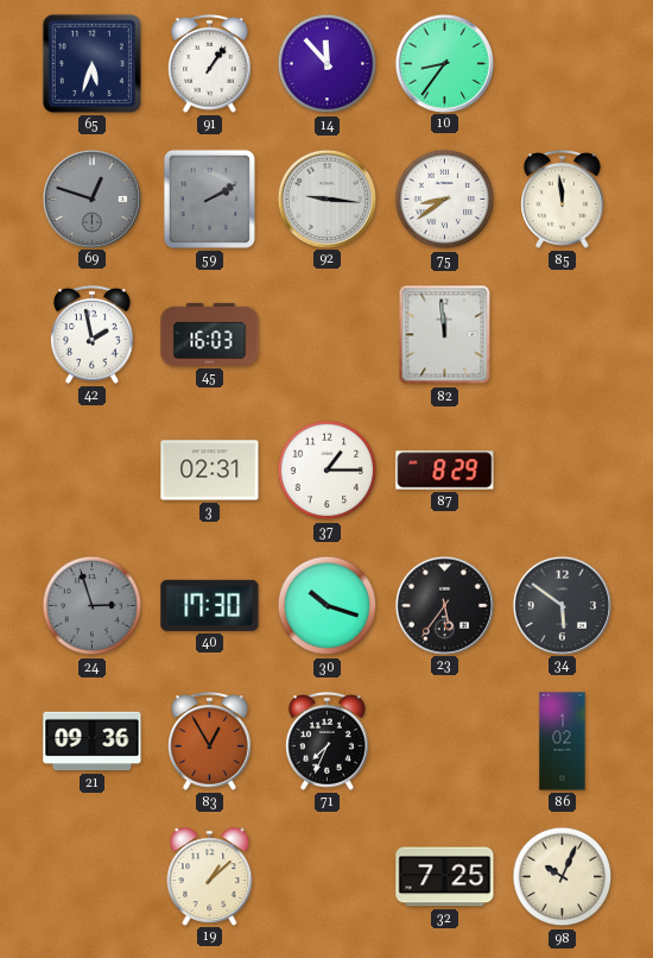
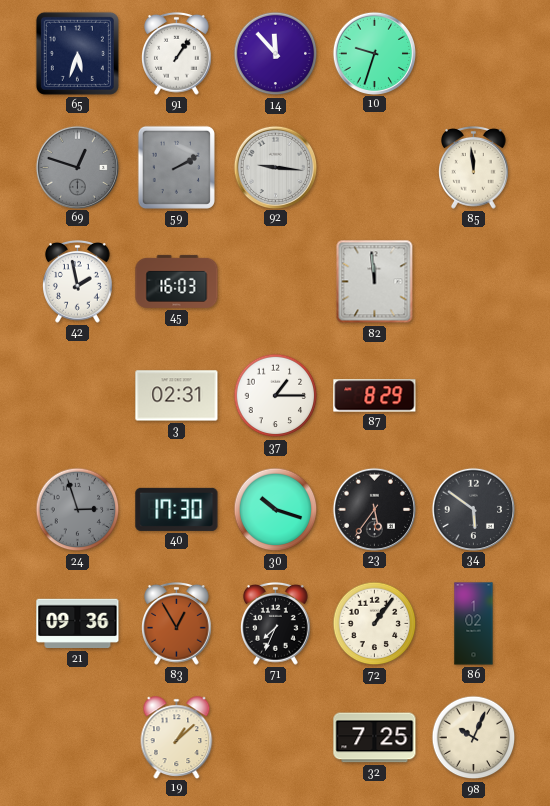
10: 8:36 -> 9:33 (374, 53)
75: 8:39 -> none (445, 200)
72: none -> 1:06 (375, 624)
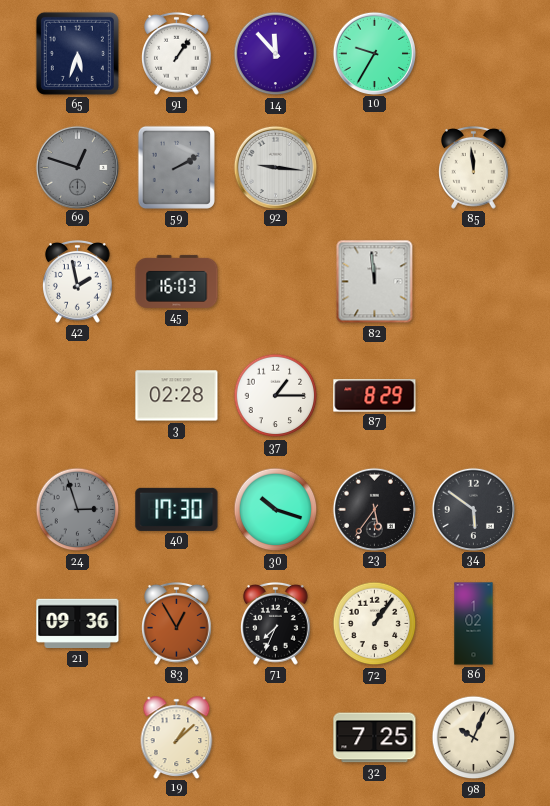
10: 9:33 -> 9:35 (374, 53)
3: 02:31 -> 02:28 (177, 396)
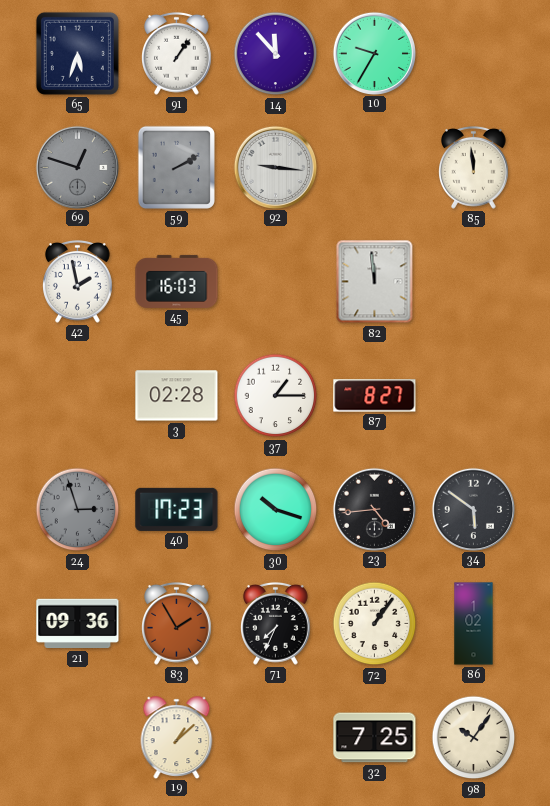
87: 8:29 -> 8:27 (375, 396)
40: 17:30 -> 17:23 (177, 509)
23: 5:36 -> 4:44 (374, 509)
83: 12:55 -> 1:55 (177, 623)
98: 10:04 -> 10:06 (474, 738)
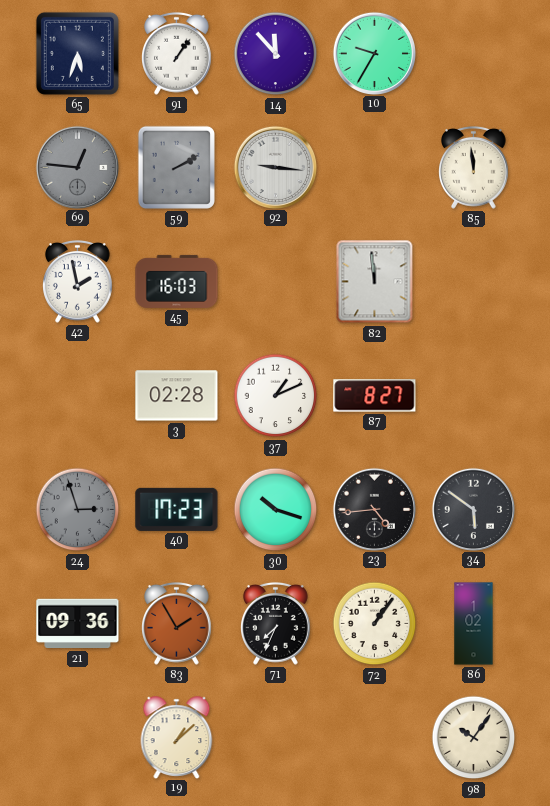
69: 12:48 -> 12:46 (77, 167)
37: 1:15 -> 1:11 (276, 396)
32: 7:25 -> none (375, 738)
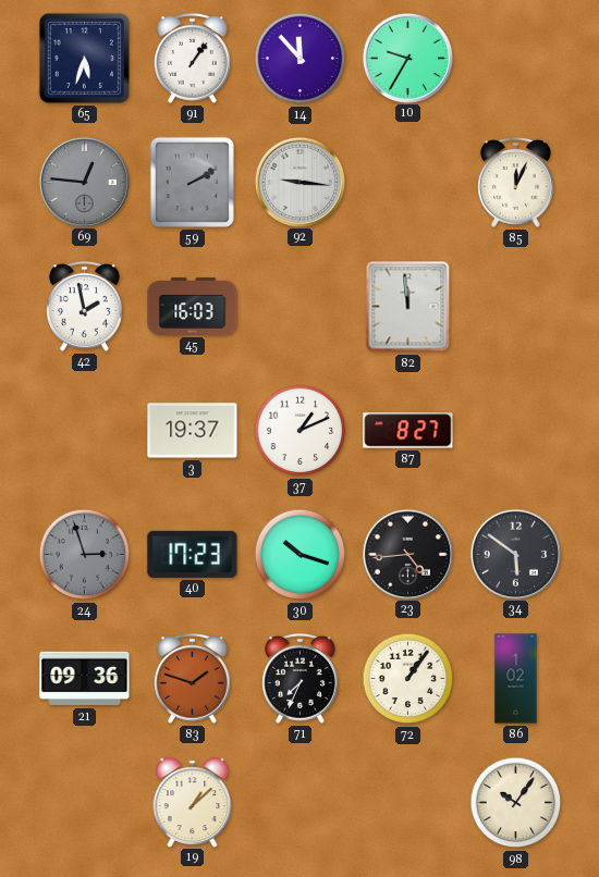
85: 11:59 -> 12:04 (516, 182)
3: 02:28 -> 19:37 (193, 431)
83: 1:55 -> 1:48 (193, 678)
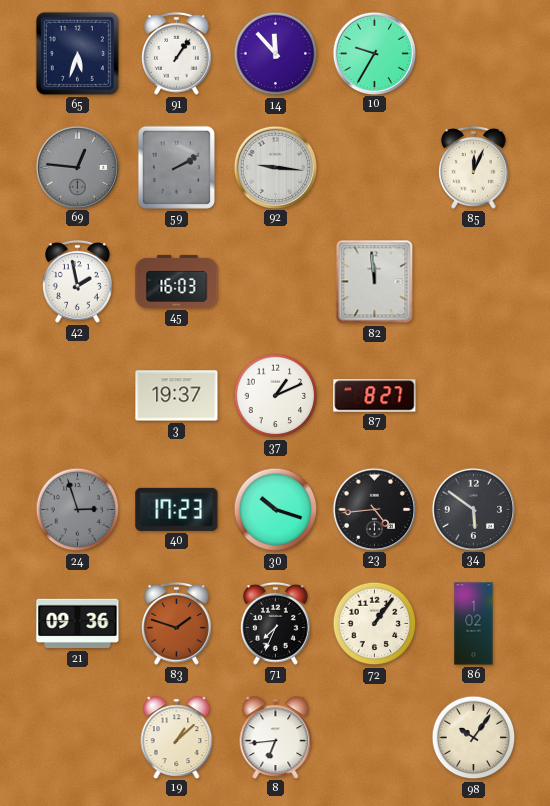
8: none -> 6:44 (276, 737)
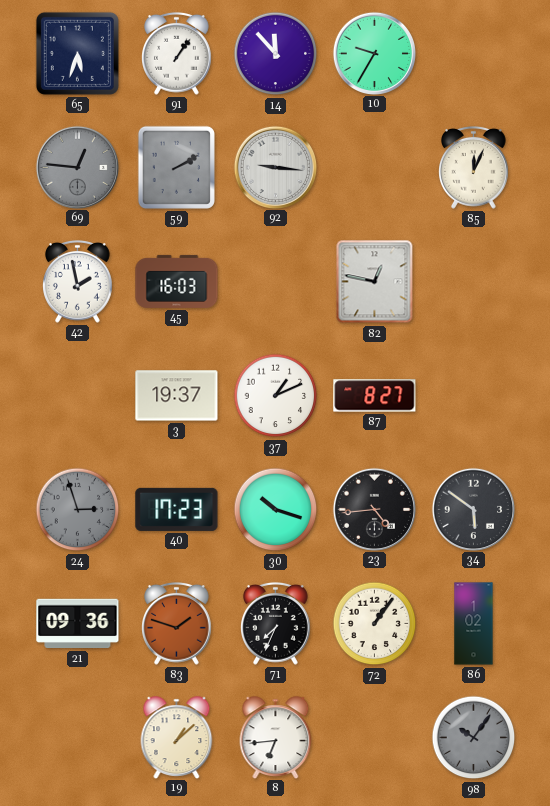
82: 11:59 -> 12:47 (375, 282)
98 dial: cream -> grey (474, 738)
